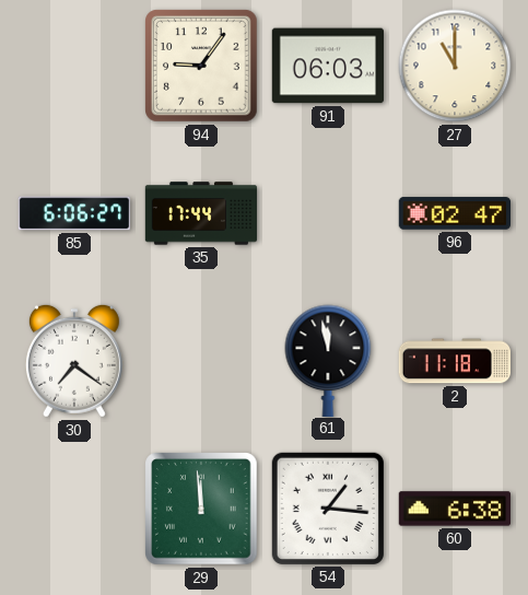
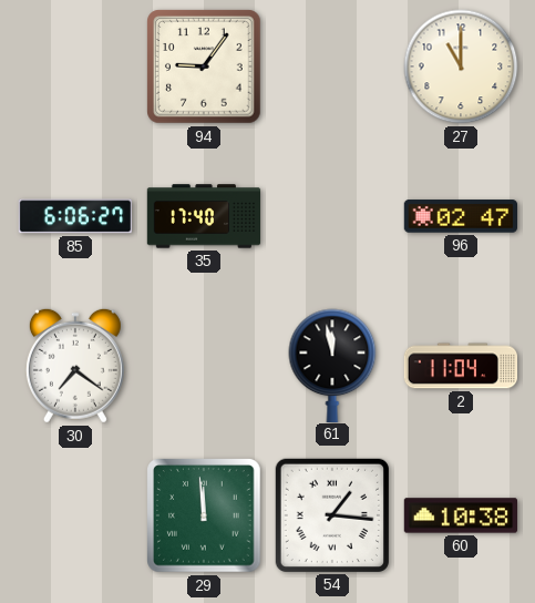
91: 06:03 -> none (327, 66)
35: 17:44 -> 17:40 (204, 216)
2: 11:18 -> 11:04 (460, 366)
60: 6:38 -> 10:38 (460, 515)
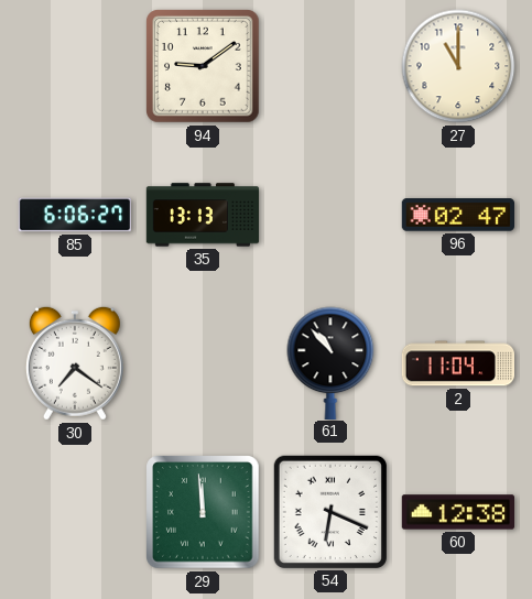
94: 9:06 -> 9:09 (203, 66)
35: 17:40 -> 13:13 (203, 215)
61: 11:58 -> 10:53 (330, 362)
54: 1:16 -> 6:19 (330, 512)
60: 10:38 -> 12:38 (457, 512)
